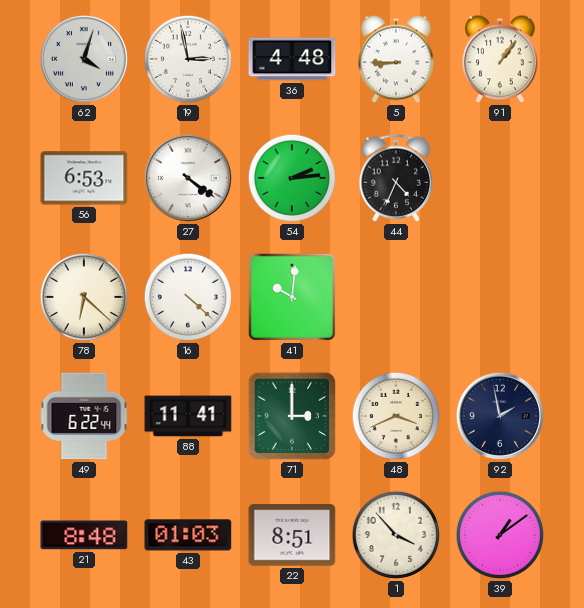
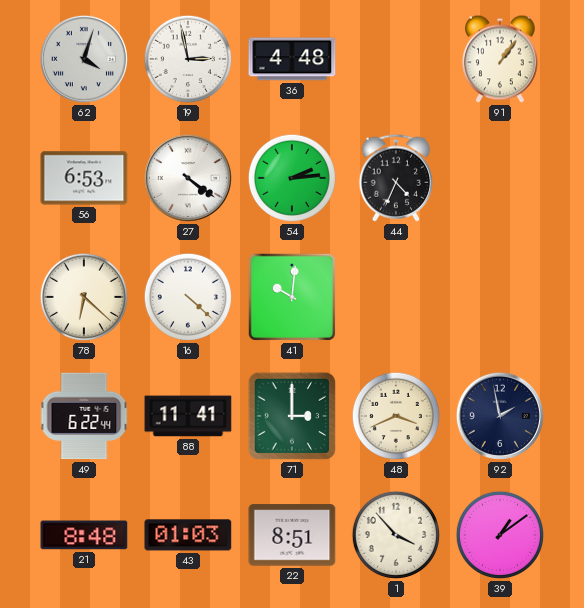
5: 8:45 -> none (396, 59)
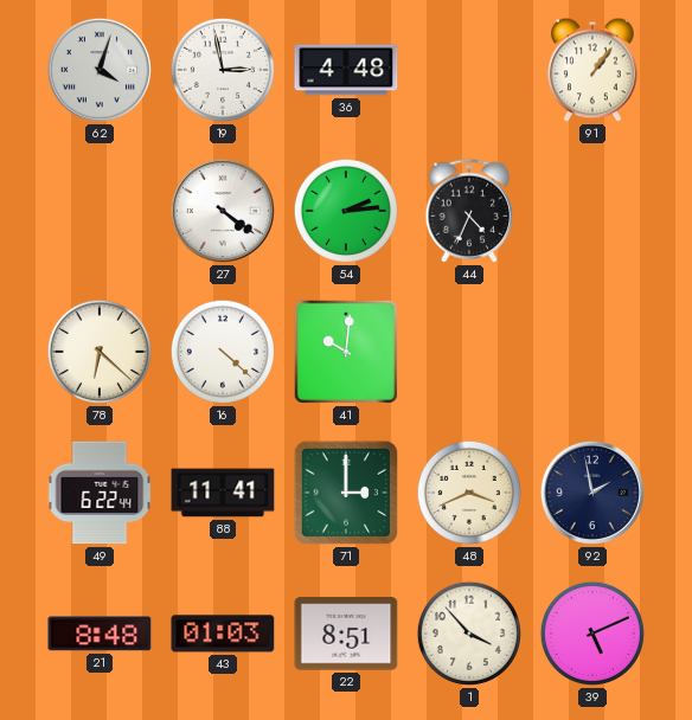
56: 6:53 -> none (84, 178)
39: 1:09 -> 5:11 (592, 634)
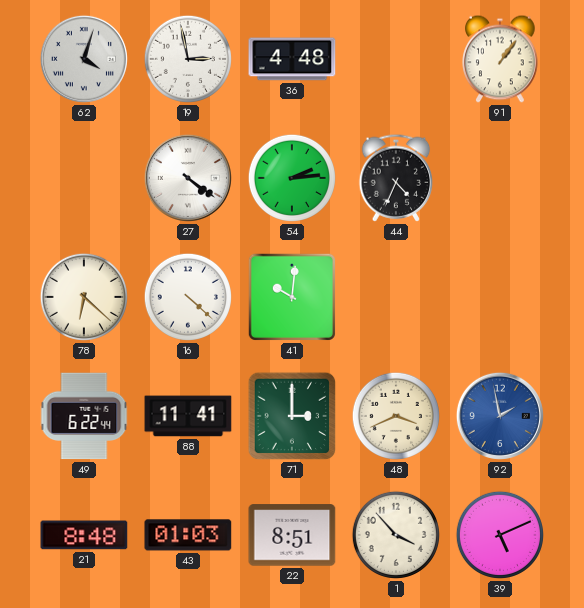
92 dial: navy -> blue (500, 416)
